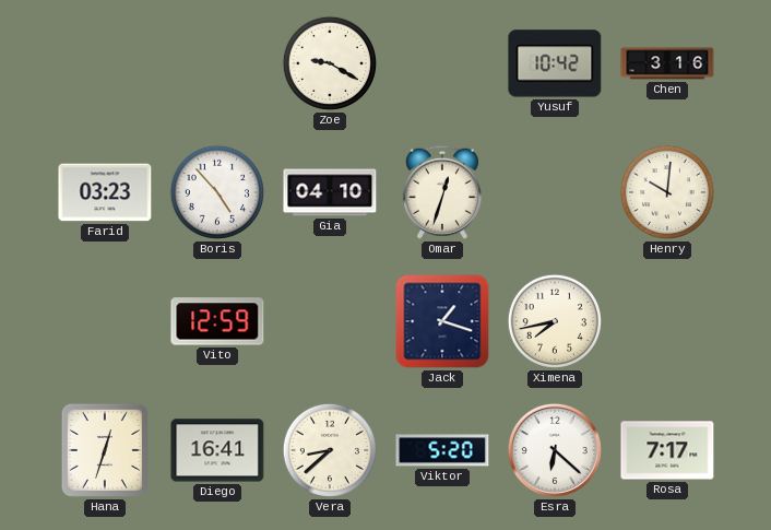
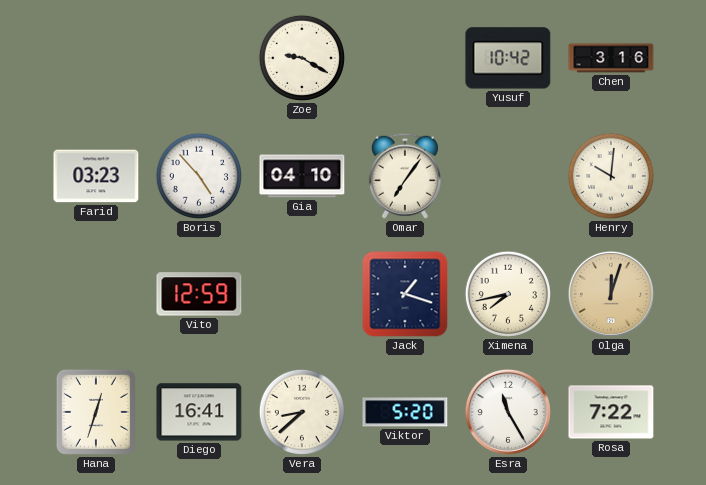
Omar: 12:33 -> 7:06 (405, 176)
Olga: none -> 12:03 (611, 294)
Esra: 6:22 -> 11:25 (508, 412)
Rosa: 7:17 -> 7:22 (611, 412)
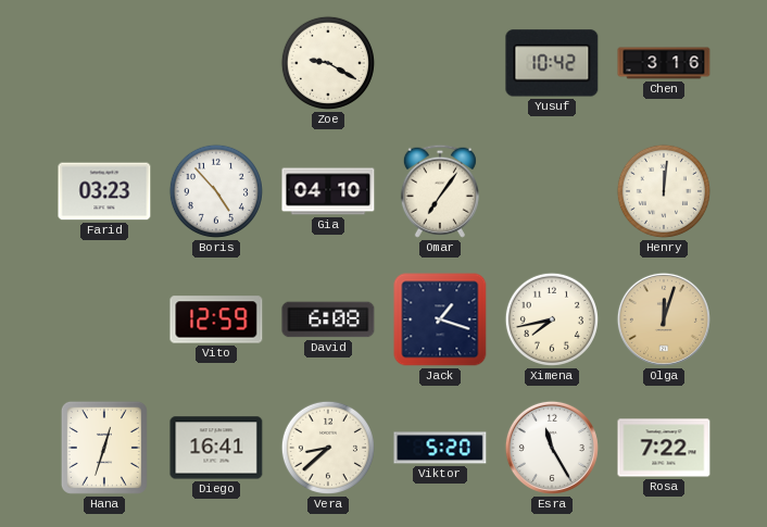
Henry: 10:01 -> 12:01 (664, 191)
David: none -> 6:08 (328, 319)
